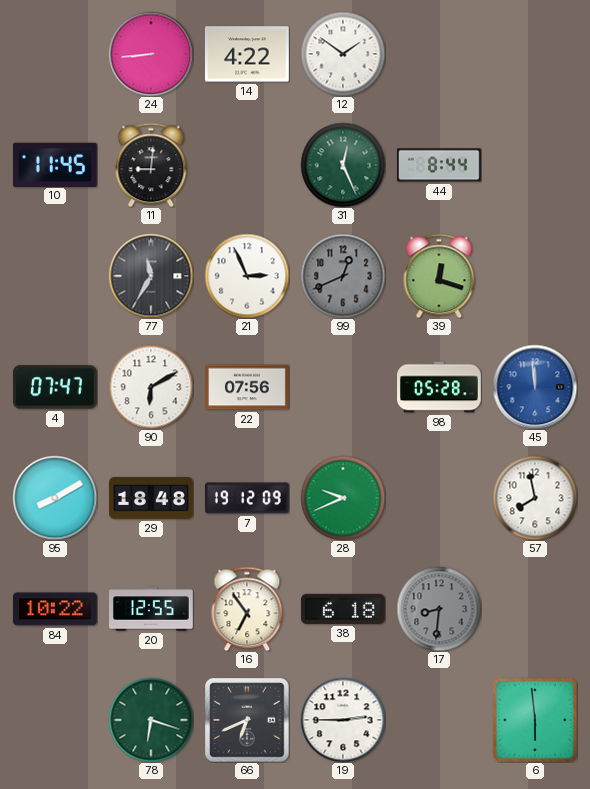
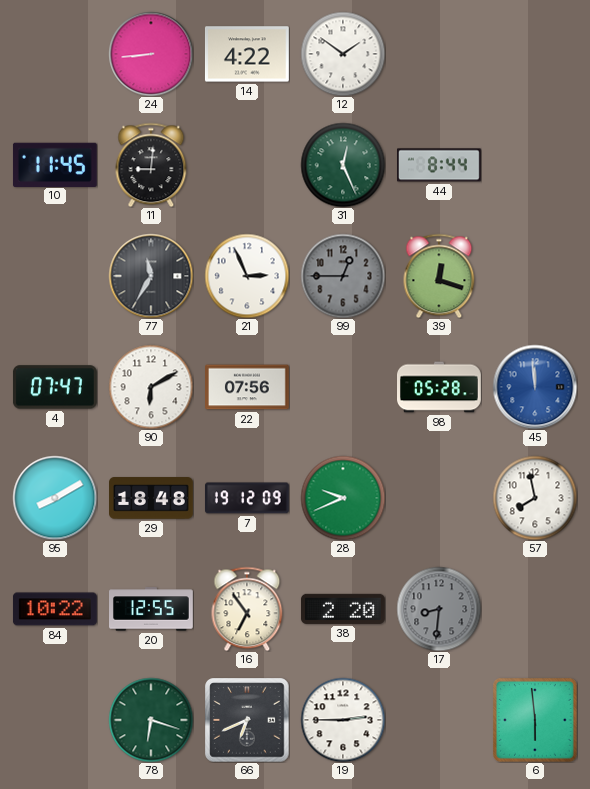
99: 12:41 -> 12:45 (343, 276)
38: 6:18 -> 2:20 (343, 609)
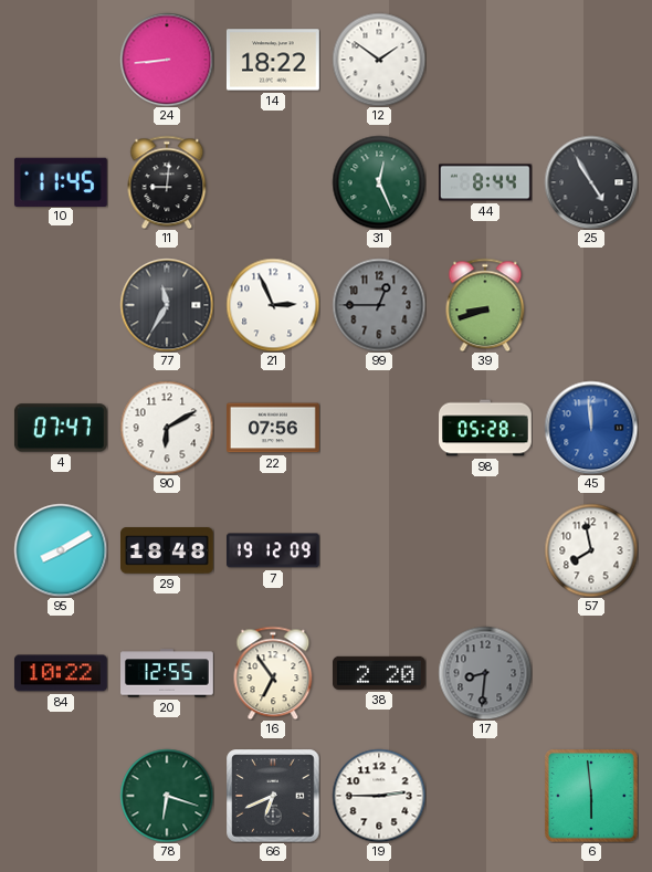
14: 4:22 -> 18:22 (273, 60)
25: none -> 4:55 (591, 182)
39: 12:18 -> 8:42 (485, 305)
28: 9:41 -> none (343, 498)
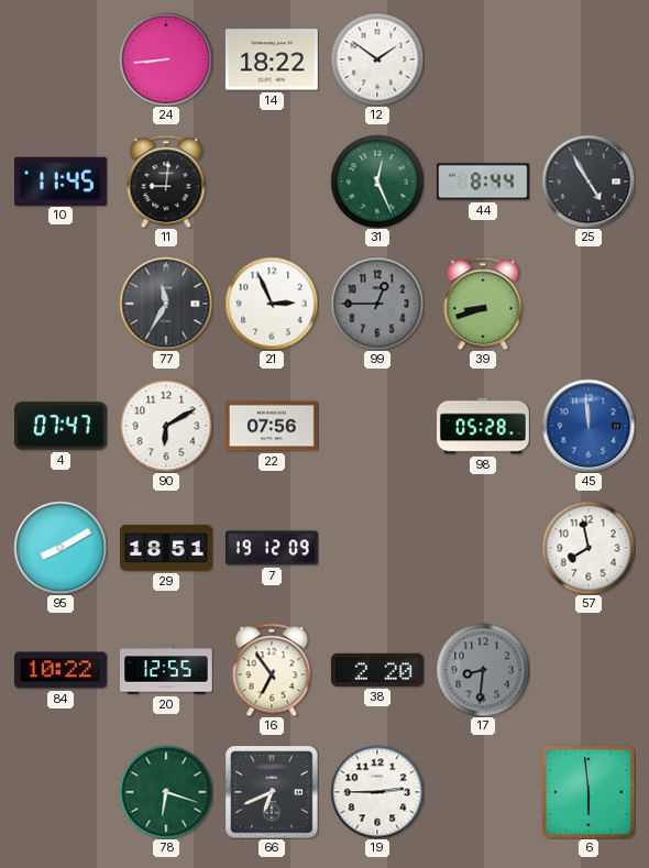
29: 18:48 -> 18:51 (167, 548)
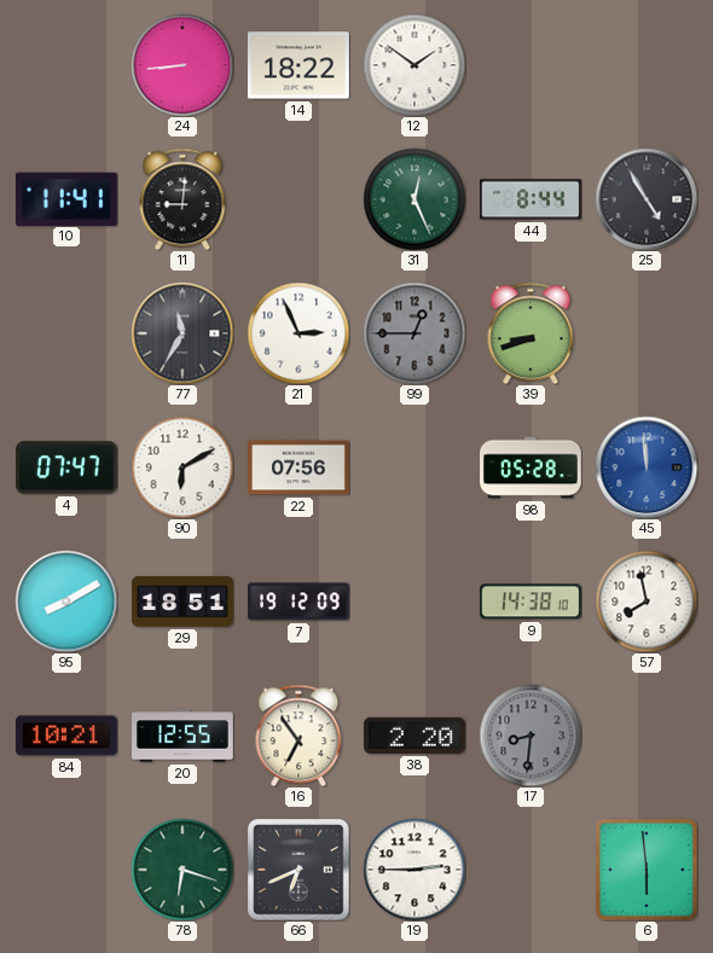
10: 11:45 -> 11:41 (66, 198)
9: none -> 14:38 (531, 602)
84: 10:22 -> 10:21 (66, 736)
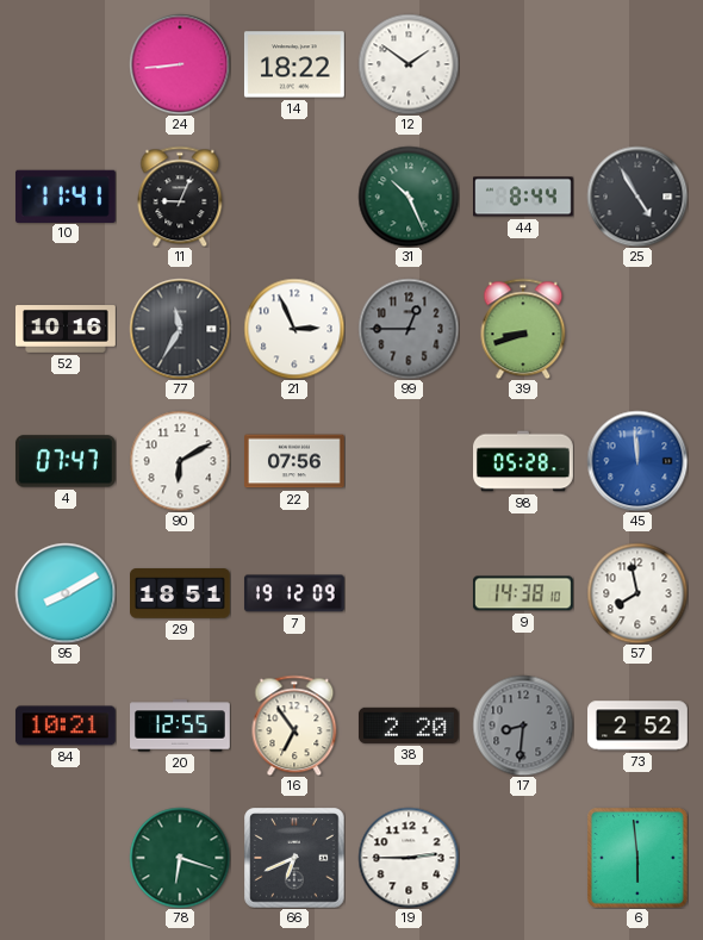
11: 9:01 -> 9:04 (180, 197)
31: 12:26 -> 10:26 (409, 197)
52: none -> 10:16 (66, 329)
73: none -> 2:52 (639, 726)
